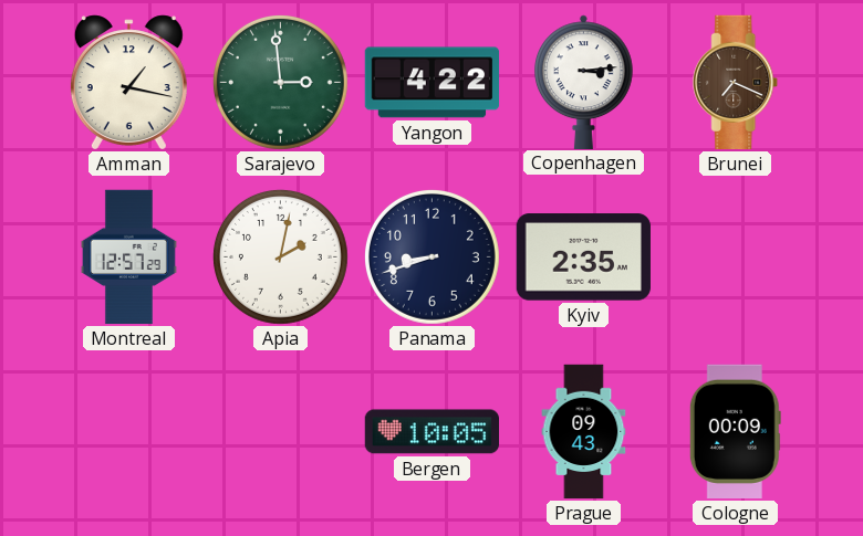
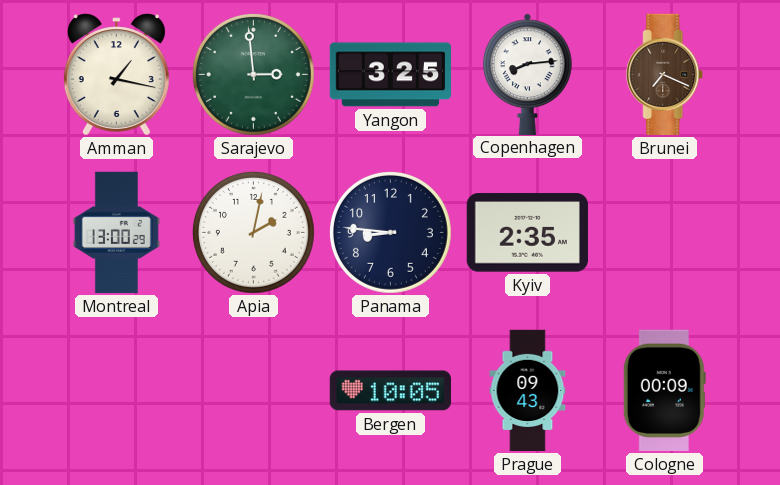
Yangon: 4:22 -> 3:25 (391, 75)
Copenhagen: 3:14 -> 8:14 (528, 74)
Montreal: 12:57 -> 13:00 (116, 233)
Panama: 8:42 -> 8:46 (390, 232)
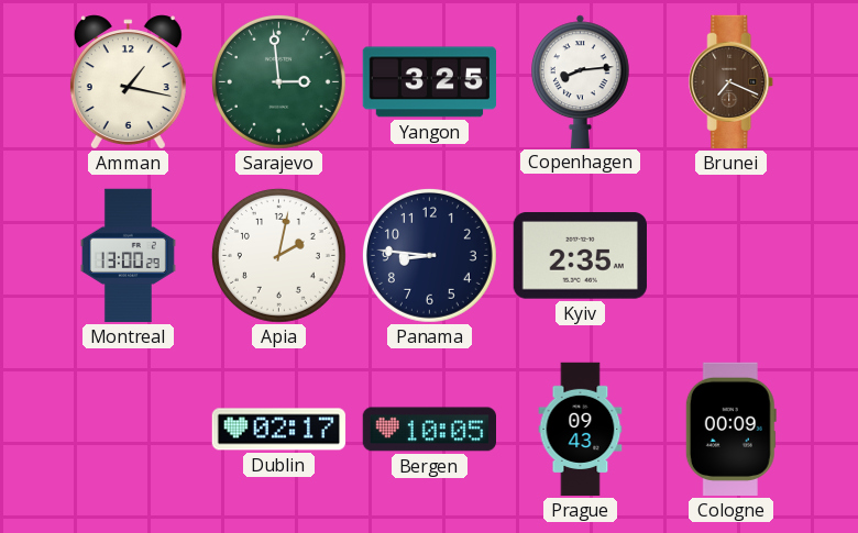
Dublin: none -> 02:17 (279, 430)
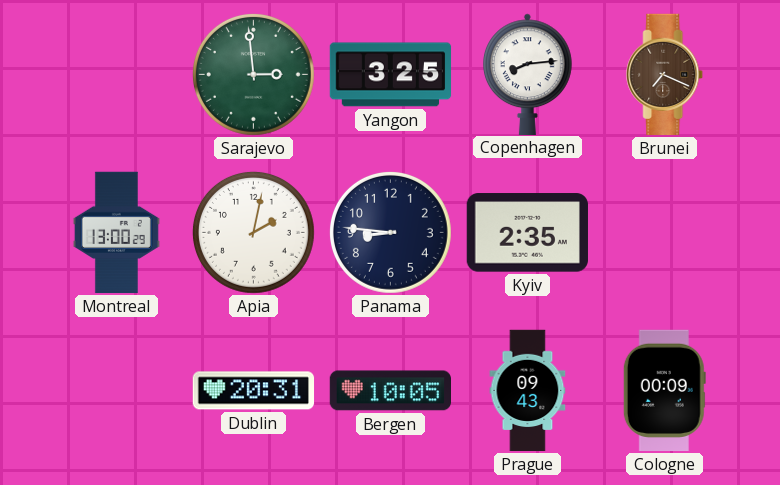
Amman: 1:17 -> none (128, 82)
Dublin: 02:17 -> 20:31 (254, 391)
